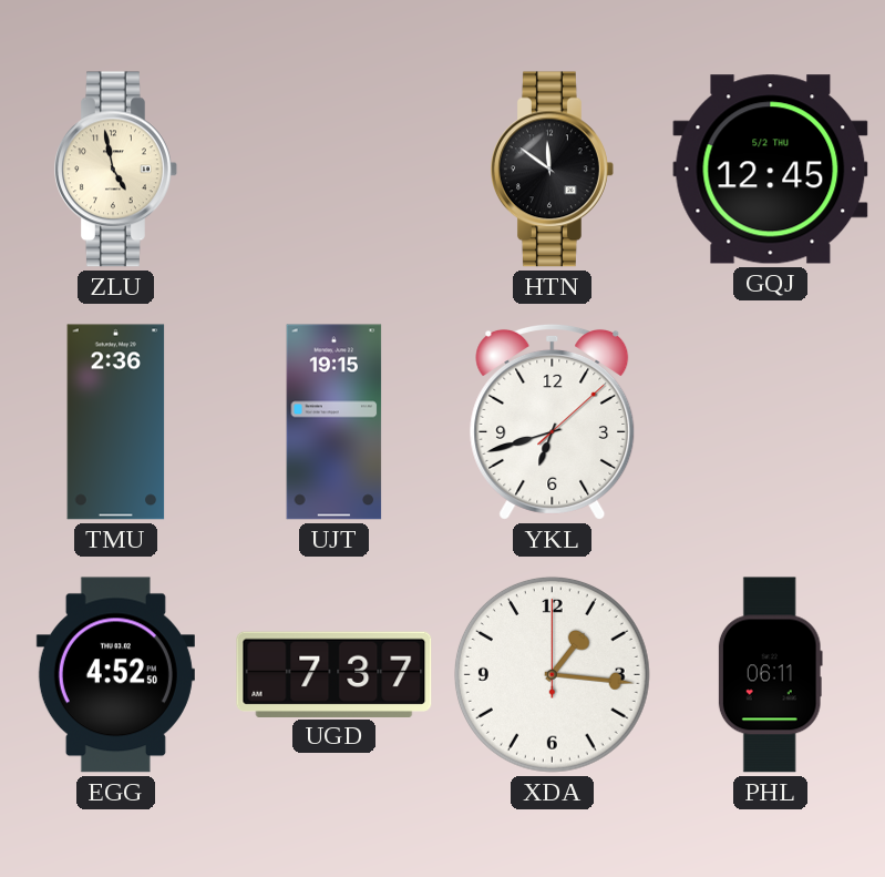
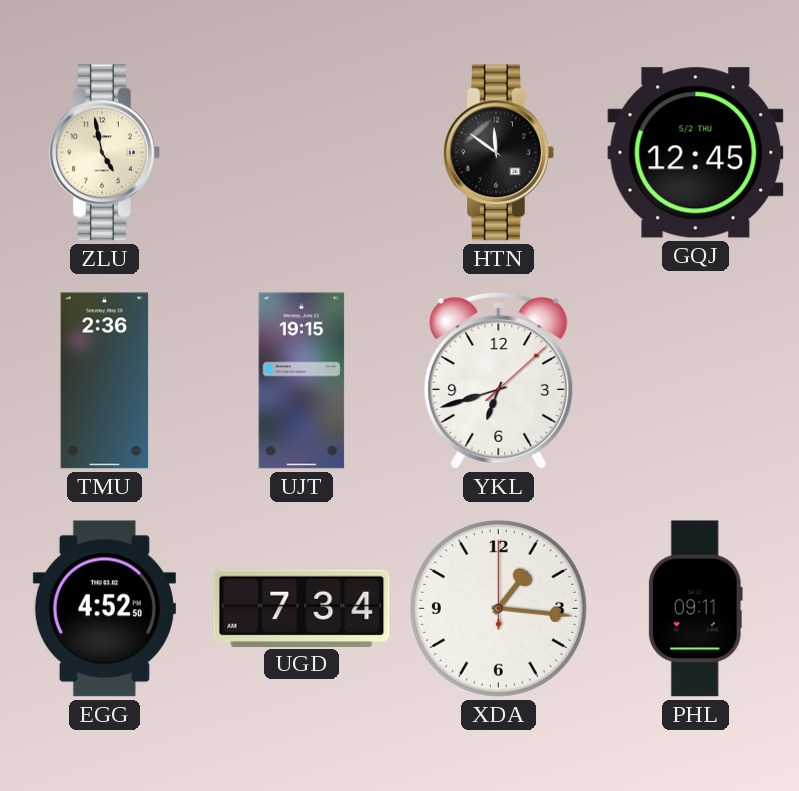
UGD: 7:37 -> 7:34 (302, 608)
PHL: 06:11 -> 09:11 (695, 609)
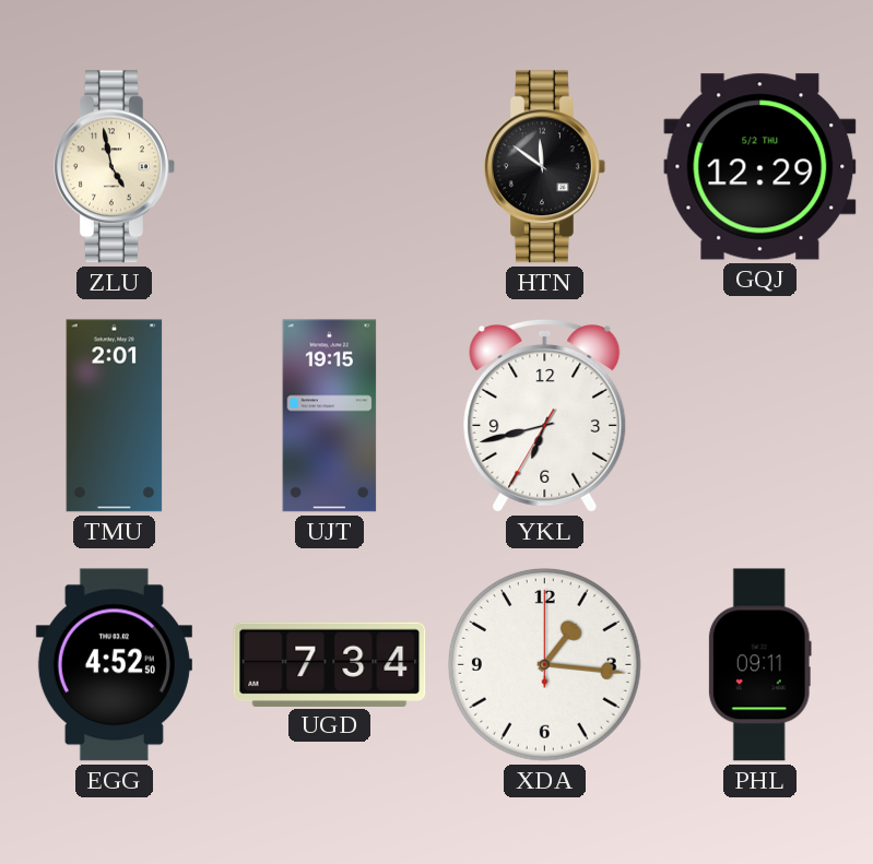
GQJ: 12:45 -> 12:29 (760, 167)
TMU: 2:36 -> 2:01 (115, 416)
YKL: 6:42:08 -> 6:42:35 (545, 415)
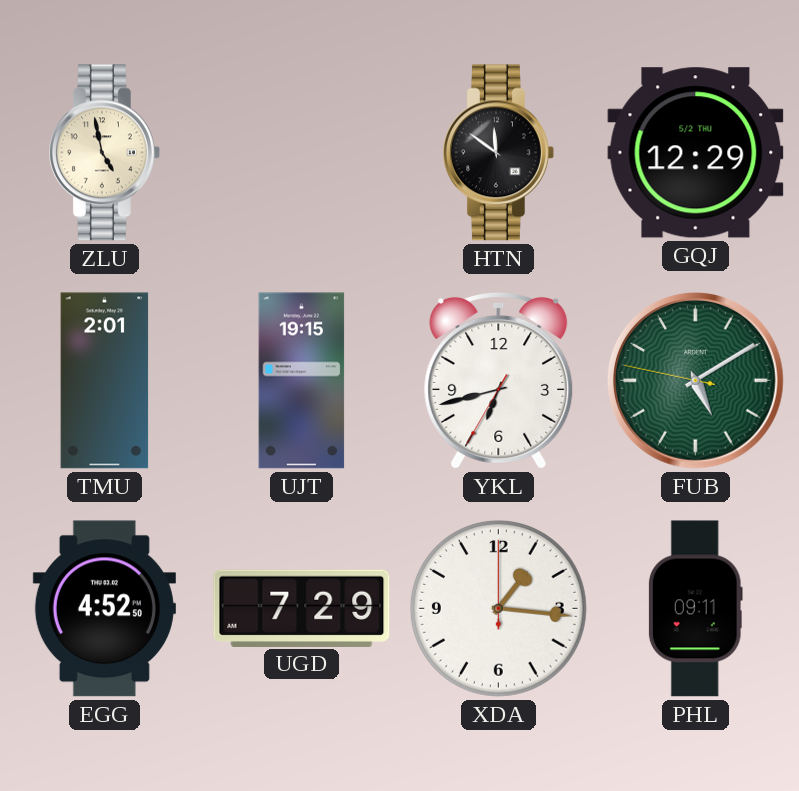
FUB: none -> 5:09 (695, 380)
UGD: 7:34 -> 7:29 (302, 608)
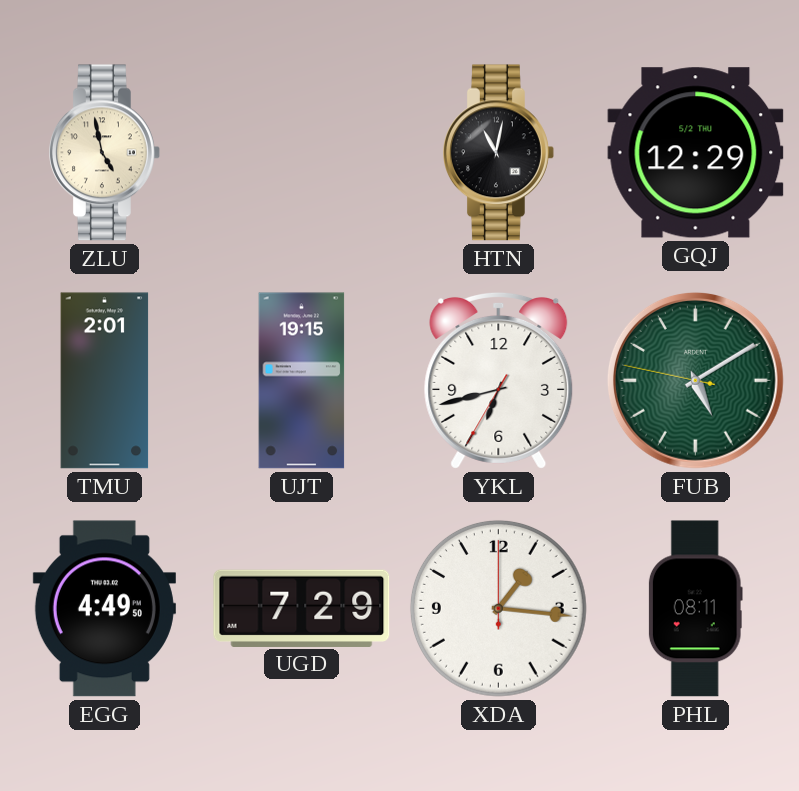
HTN: 11:51 -> 11:02 (499, 153)
EGG: 4:52 -> 4:49 (104, 609)
PHL: 09:11 -> 08:11 (695, 609)
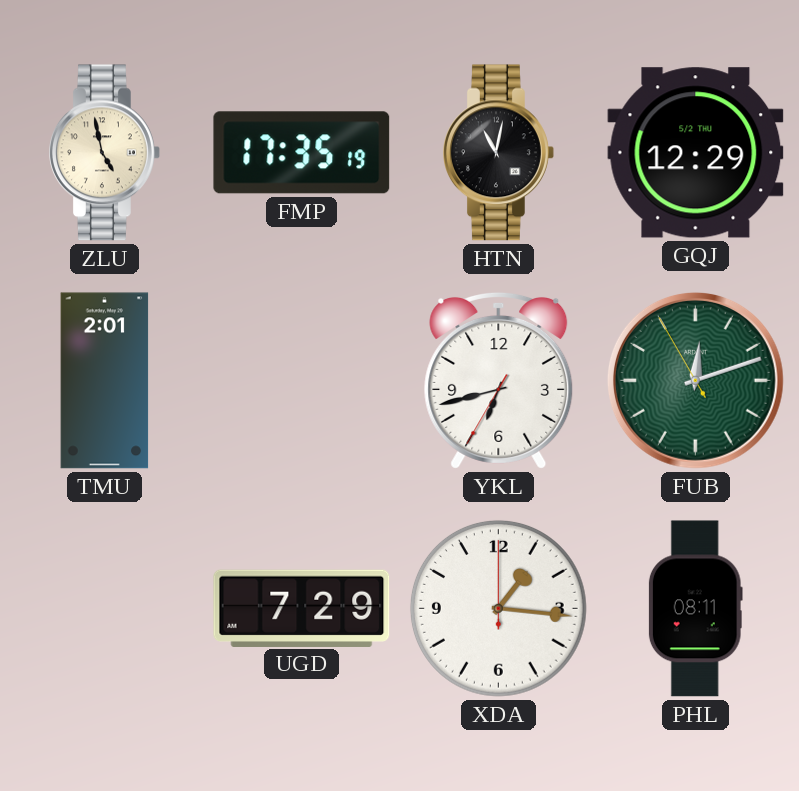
FMP: none -> 17:35 (302, 153)
UJT: 19:15 -> none (302, 381)
FUB: 5:09 -> 12:11 (695, 380)
EGG: 4:49 -> none (104, 609)
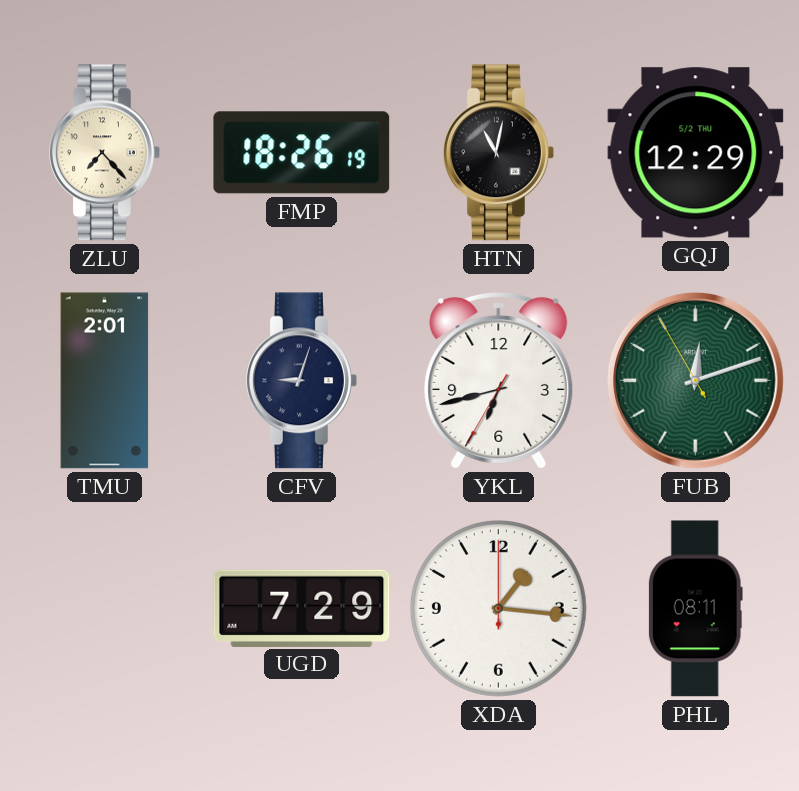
ZLU: 4:58 -> 7:23 (105, 153)
FMP: 17:35 -> 18:26 (302, 153)
CFV: none -> 9:03 (302, 381)
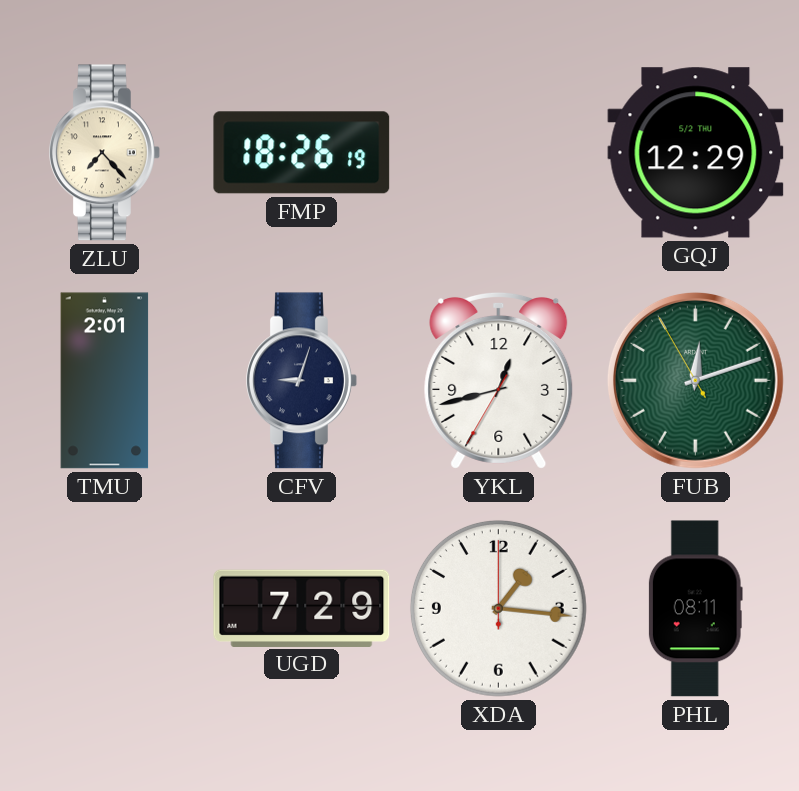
HTN: 11:02 -> none (499, 153)
YKL: 6:42 -> 12:42 (499, 380)
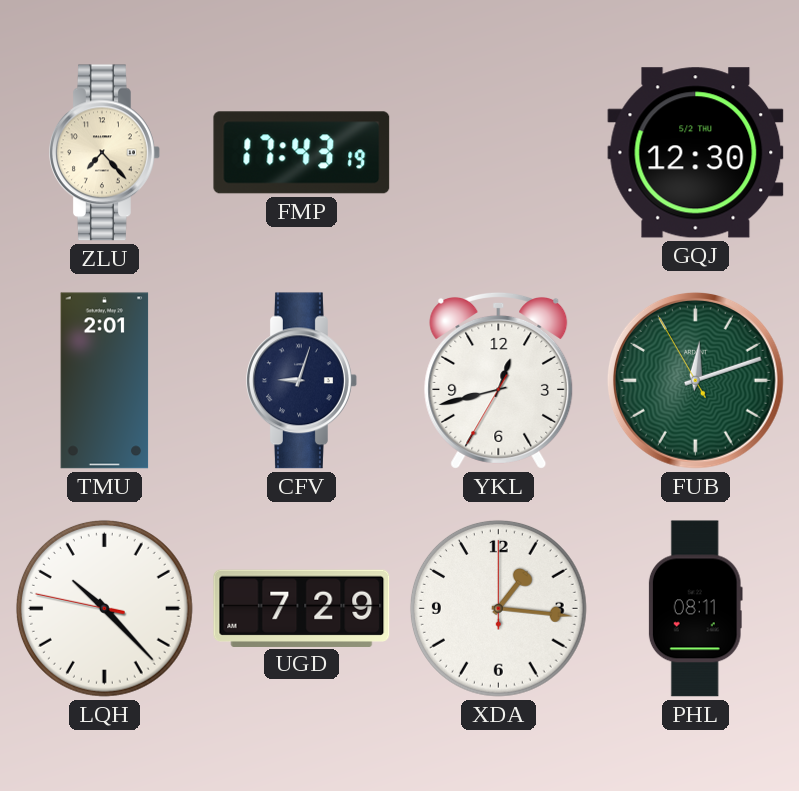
FMP: 18:26 -> 17:43 (302, 153)
GQJ: 12:29 -> 12:30 (696, 153)
LQH: none -> 10:22 (104, 608)
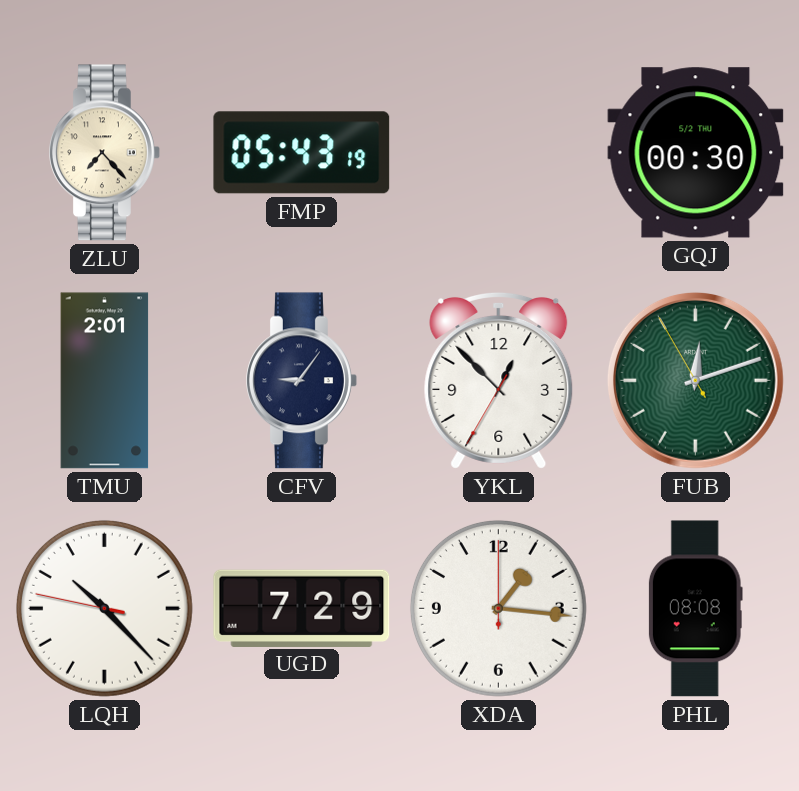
FMP: 17:43 -> 05:43 (302, 153)
GQJ: 12:30 -> 00:30 (696, 153)
CFV: 9:03 -> 9:06 (302, 381)
YKL: 12:42 -> 12:52 (499, 380)
PHL: 08:11 -> 08:08 (695, 609)
